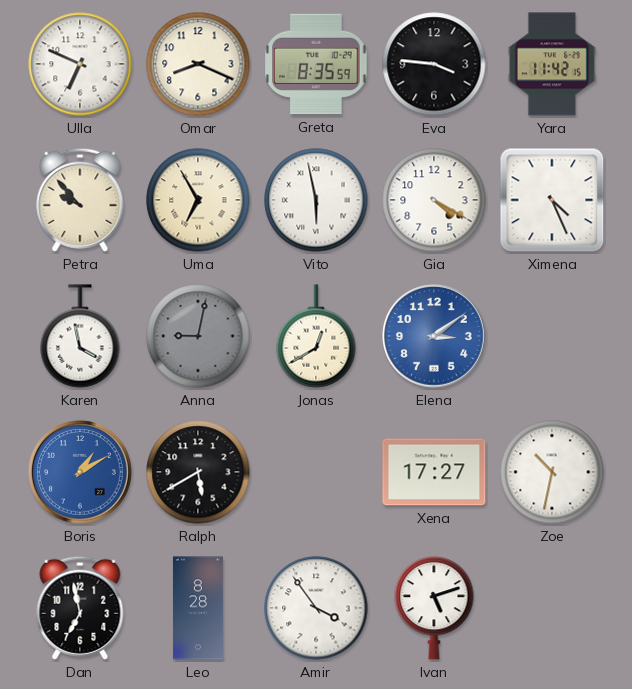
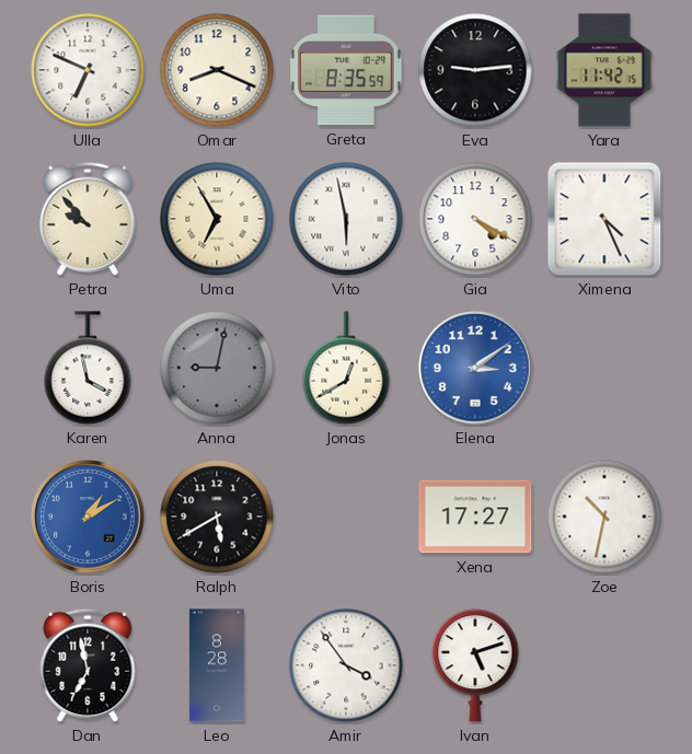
Eva: 3:46 -> 9:14 (475, 70)
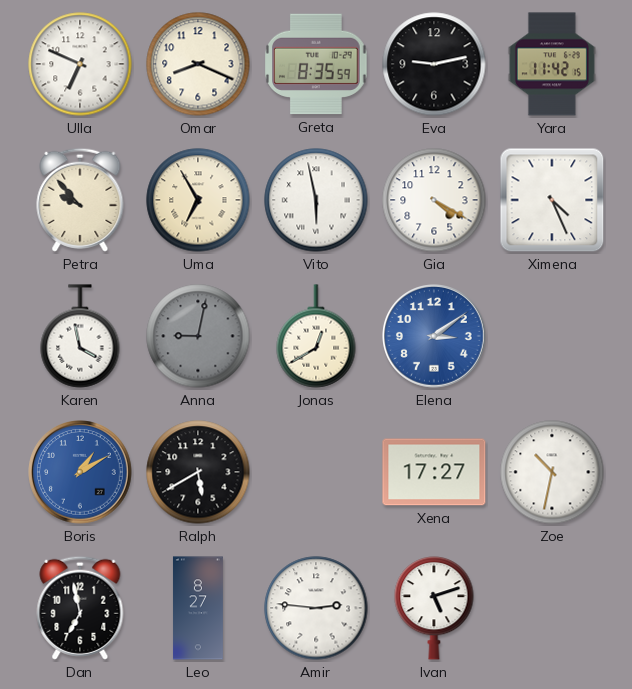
Eva: 9:14 -> 9:13 (434, 64)
Leo: 8:28 -> 8:27 (198, 608)
Amir: 3:54 -> 2:46 (316, 608)
